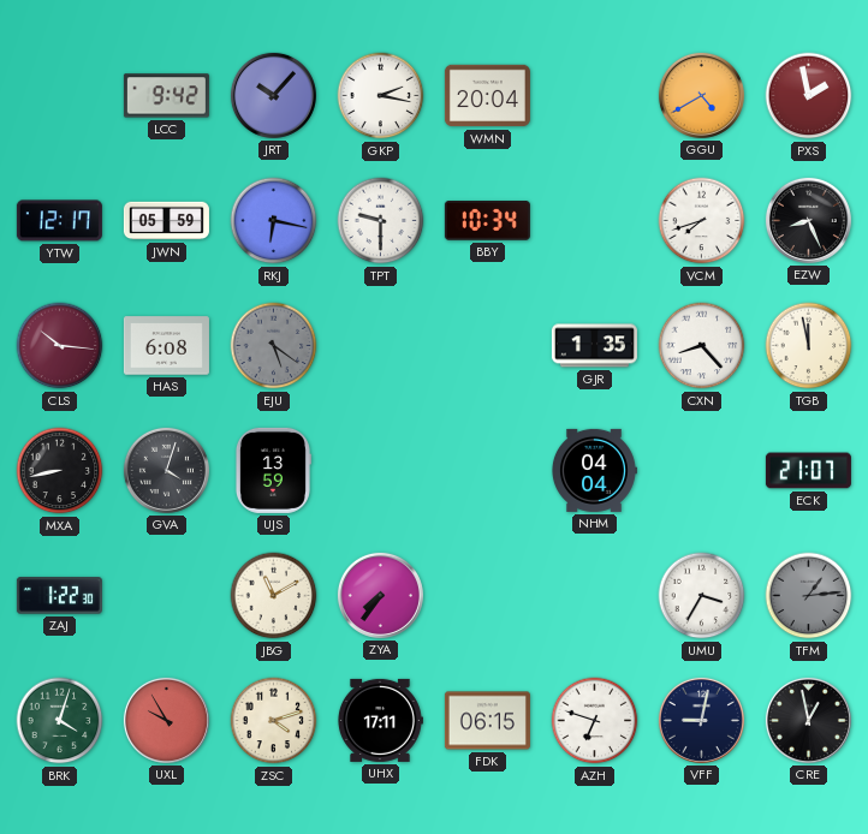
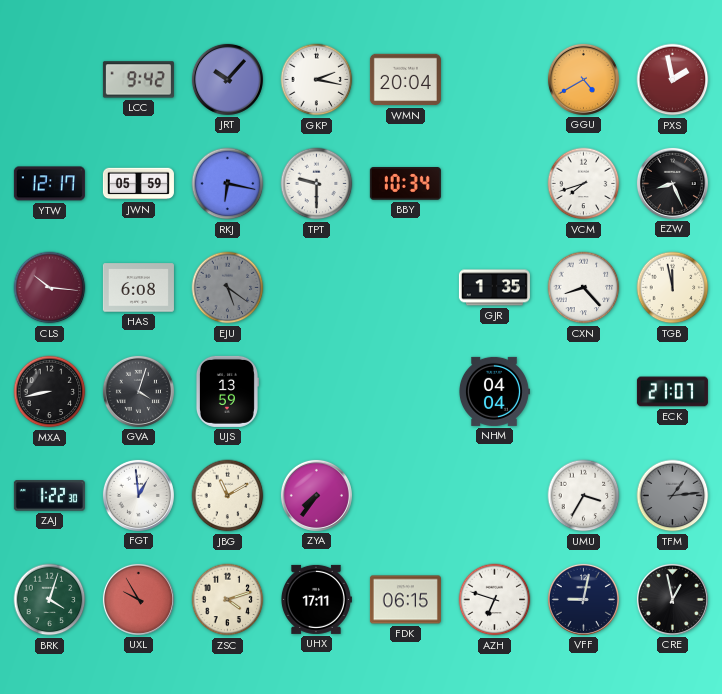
FGT: none -> 12:59 (138, 495)
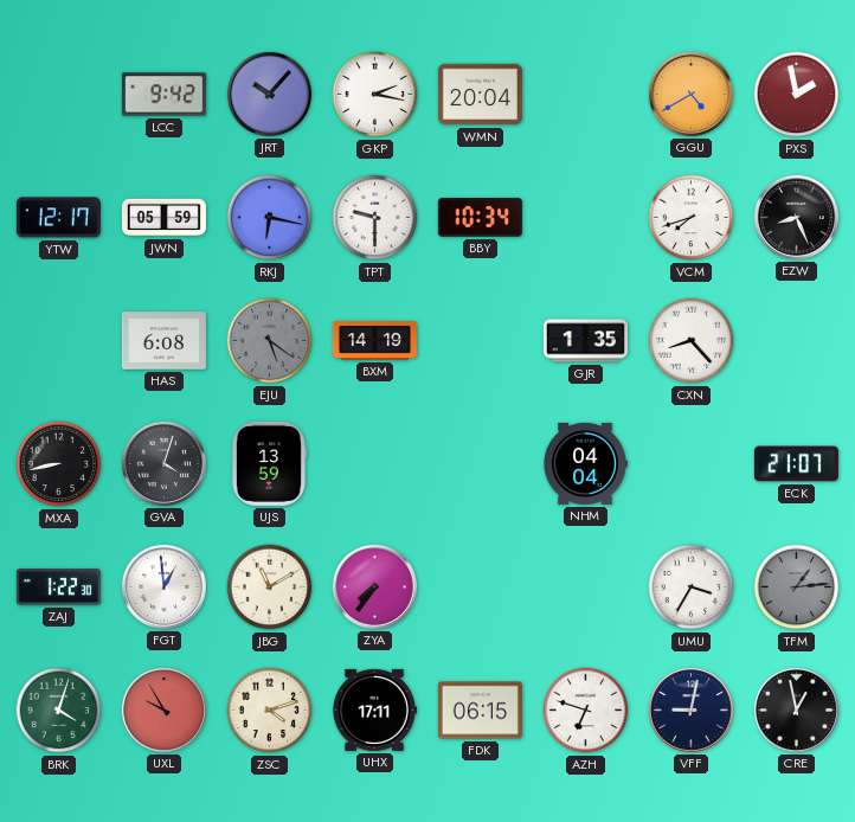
CLS: 10:16 -> none (50, 288)
BXM: none -> 14:19 (374, 341)
TGB: 11:58 -> none (673, 288)
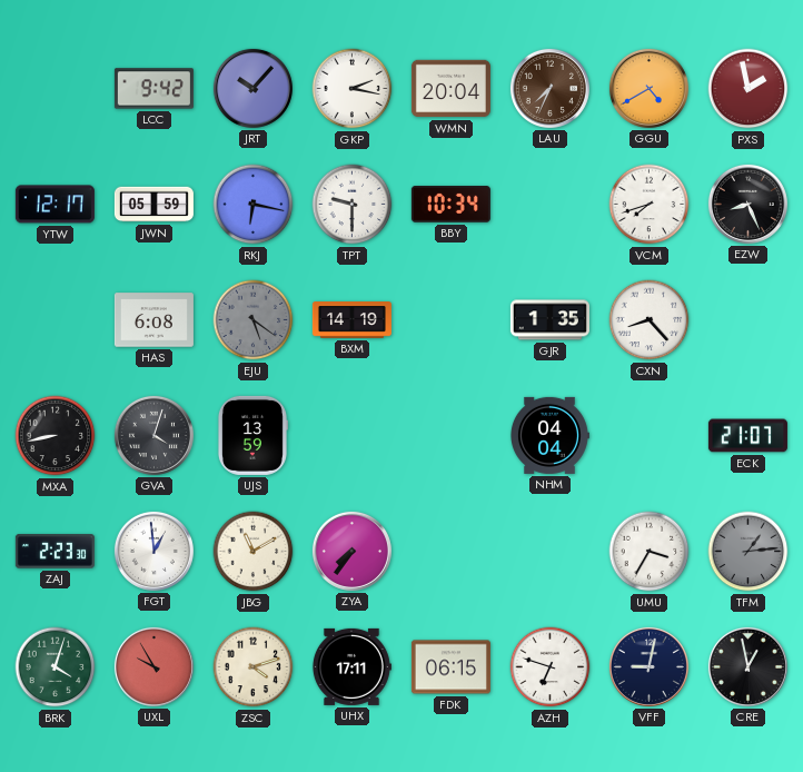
LAU: none -> 7:34 (549, 88)
ZAJ: 1:22 -> 2:23 (54, 552)
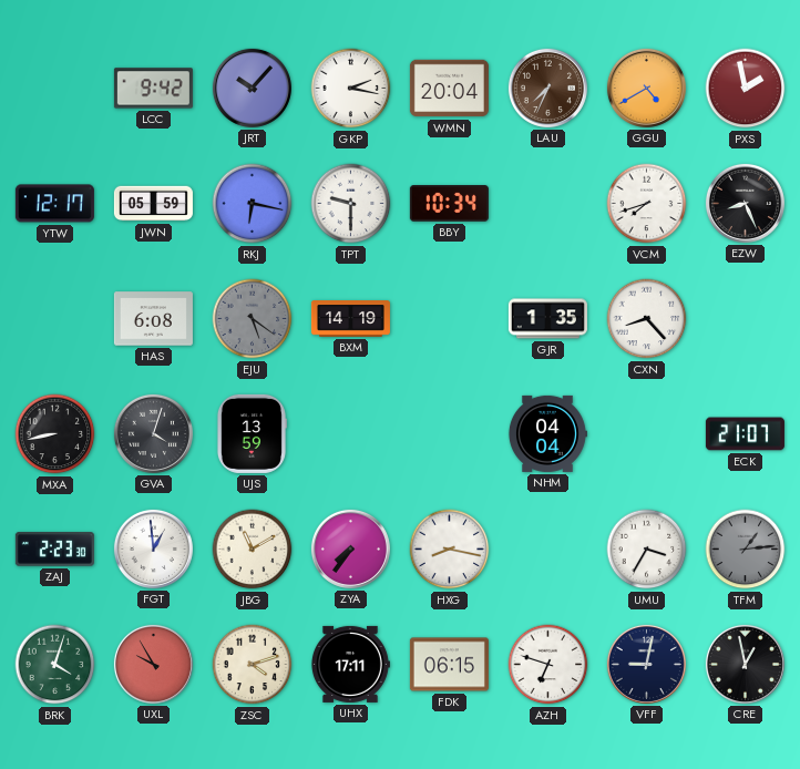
HXG: none -> 8:17 (450, 550)
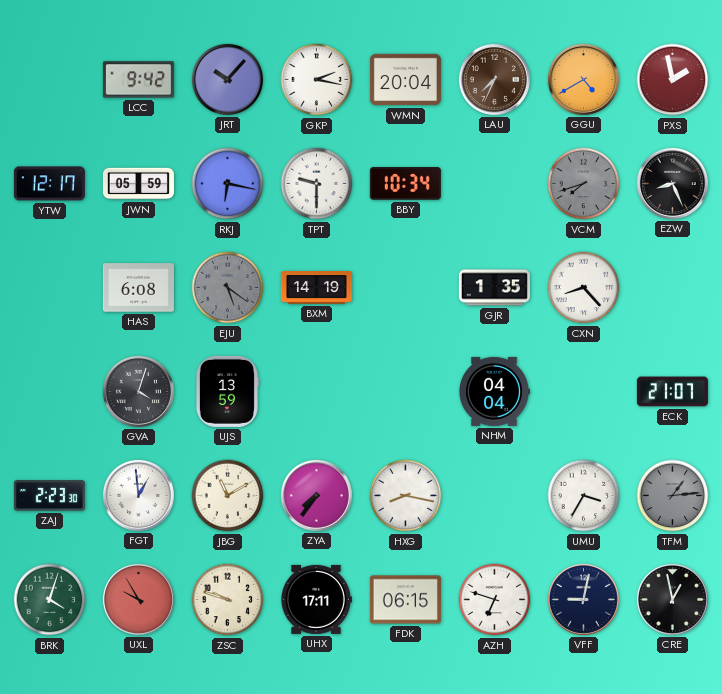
VCM dial: white -> grey (584, 184)
MXA: 8:43 -> none (55, 434)
ZSC: 4:12 -> 9:48 (228, 600)
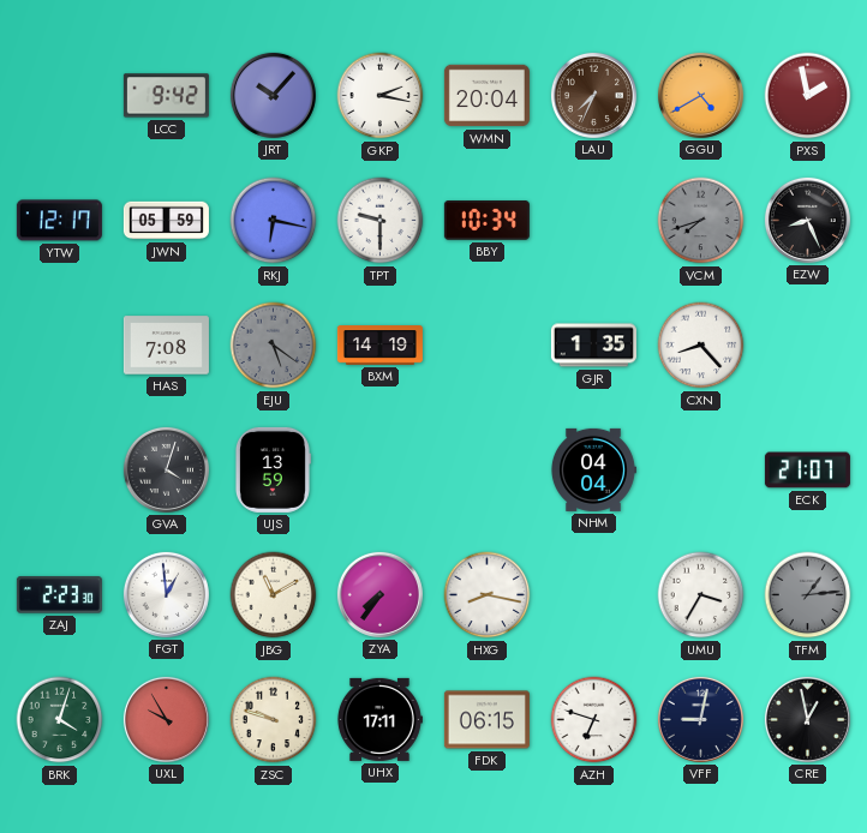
HAS: 6:08 -> 7:08 (166, 346)
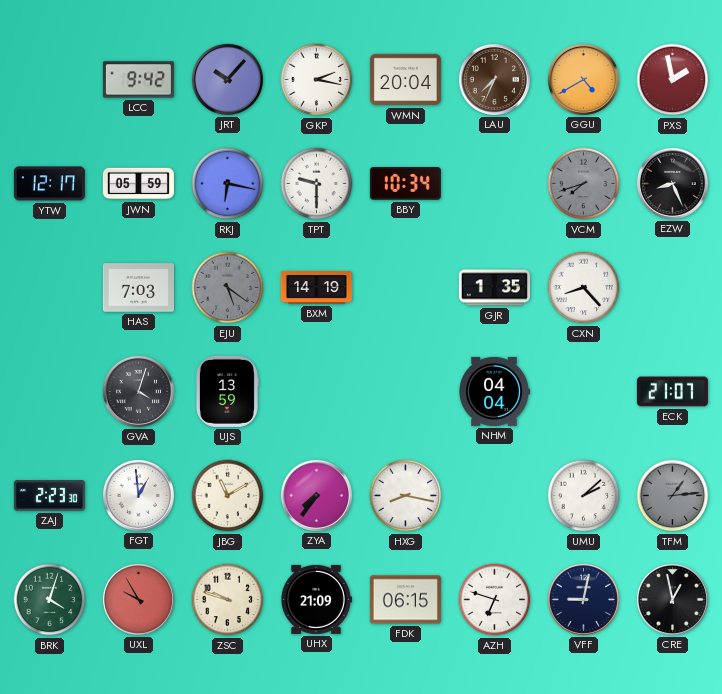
HAS: 7:08 -> 7:03 (138, 288)
UMU: 3:35 -> 2:08 (584, 496)
UHX: 17:11 -> 21:09 (316, 599)
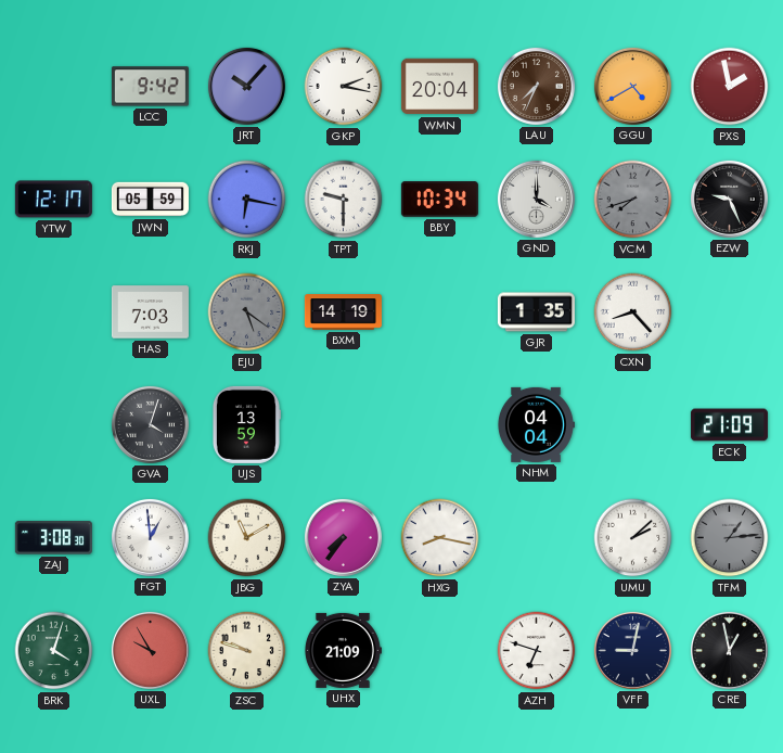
GND: none -> 4:00 (536, 199)
EZW: 8:26 -> 9:26 (729, 199)
ECK: 21:07 -> 21:09 (729, 425)
ZAJ: 2:23 -> 3:08 (53, 538)
FDK: 06:15 -> none (405, 600)
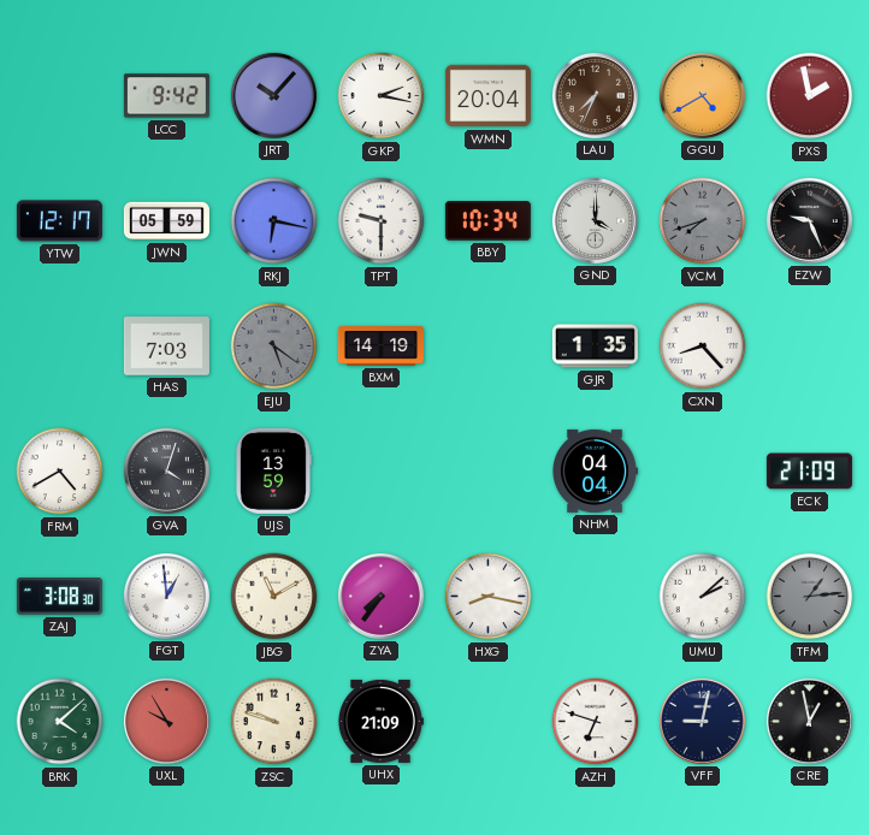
FRM: none -> 4:40 (60, 472)
BRK: 4:03 -> 4:08 (60, 722)
